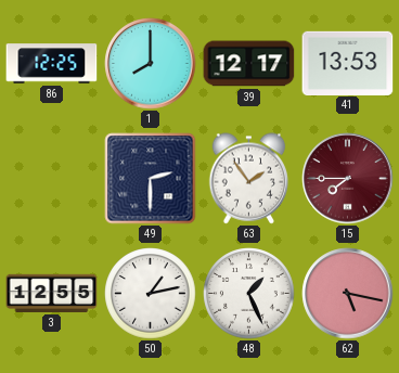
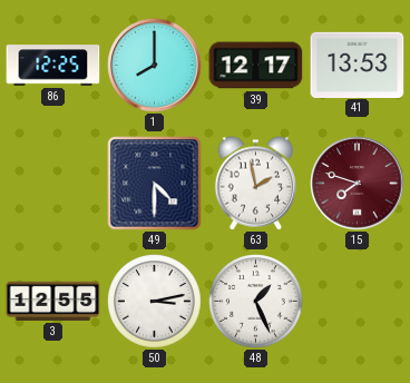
49: 2:30 -> 4:30 (155, 184)
63: 1:54 -> 1:58 (256, 184)
15: 7:45 -> 7:48 (358, 184)
50: 1:13 -> 3:13 (155, 302)
62: 5:17 -> none (348, 294)
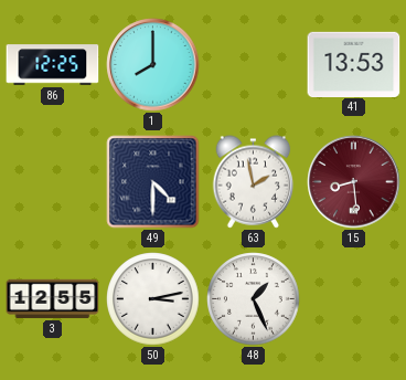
39: 12:17 -> none (256, 66)
15: 7:48 -> 8:29 (354, 182)
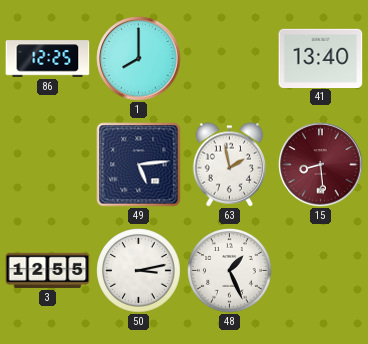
41: 13:53 -> 13:40 (321, 58)
49: 4:30 -> 5:14 (139, 165)
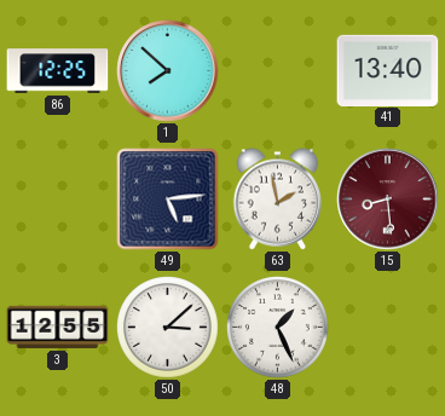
1: 8:00 -> 7:52 (168, 71)
50: 3:13 -> 3:08 (168, 328)
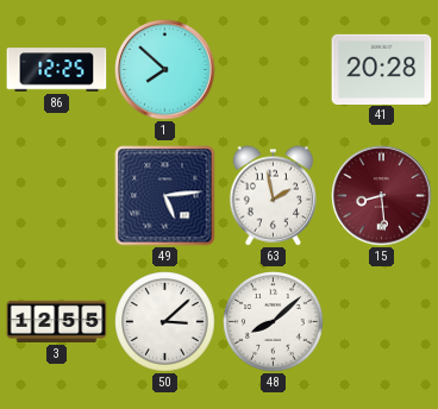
41: 13:40 -> 20:28 (382, 69)
48: 1:26 -> 8:08 (274, 322)
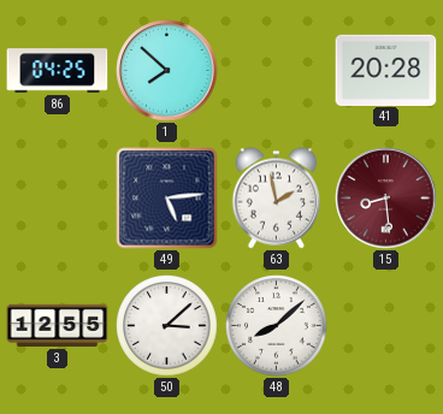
86: 12:25 -> 04:25 (58, 71)
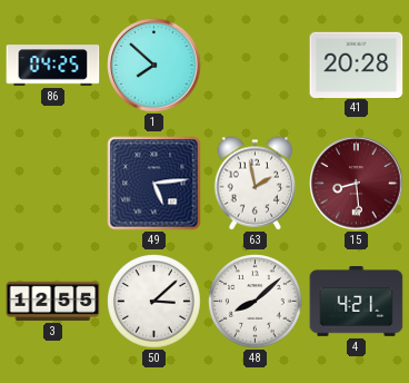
4: none -> 4:21 (357, 302)
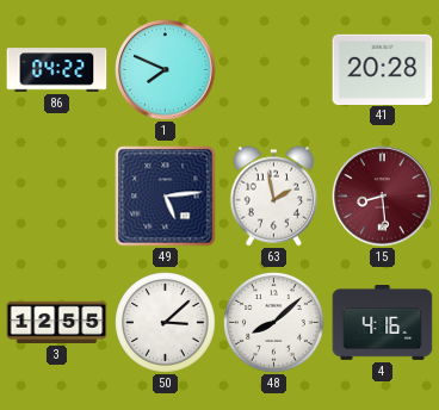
86: 04:25 -> 04:22 (57, 70)
1: 7:52 -> 7:49 (166, 70)
4: 4:21 -> 4:16 (383, 323)
